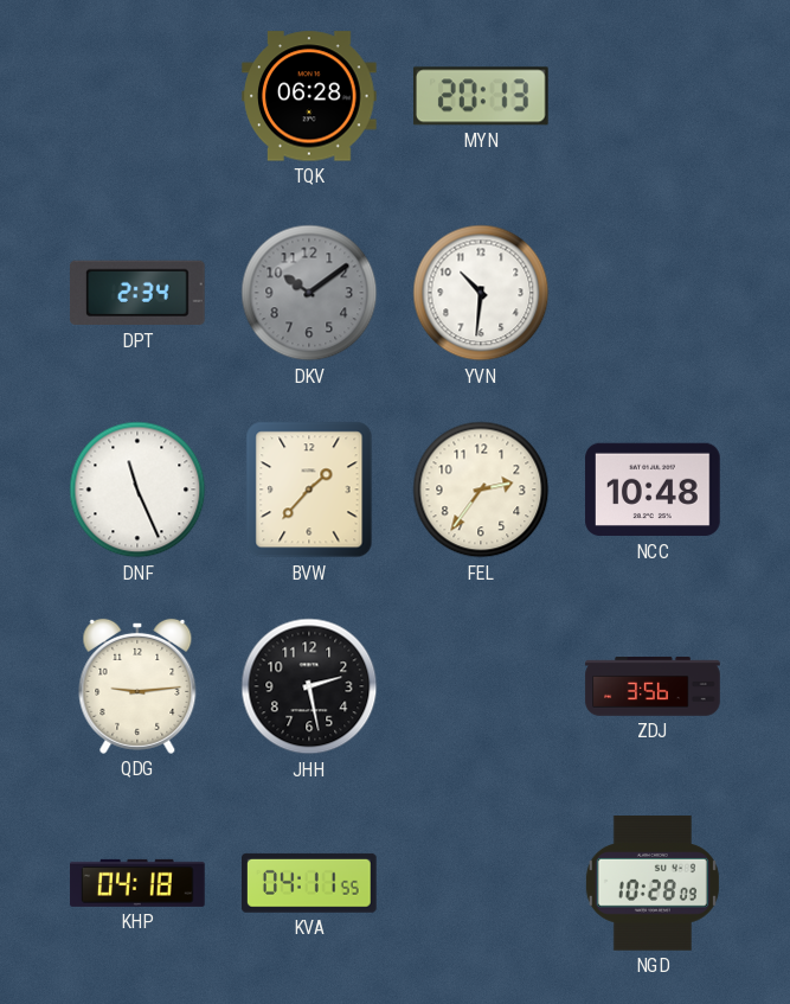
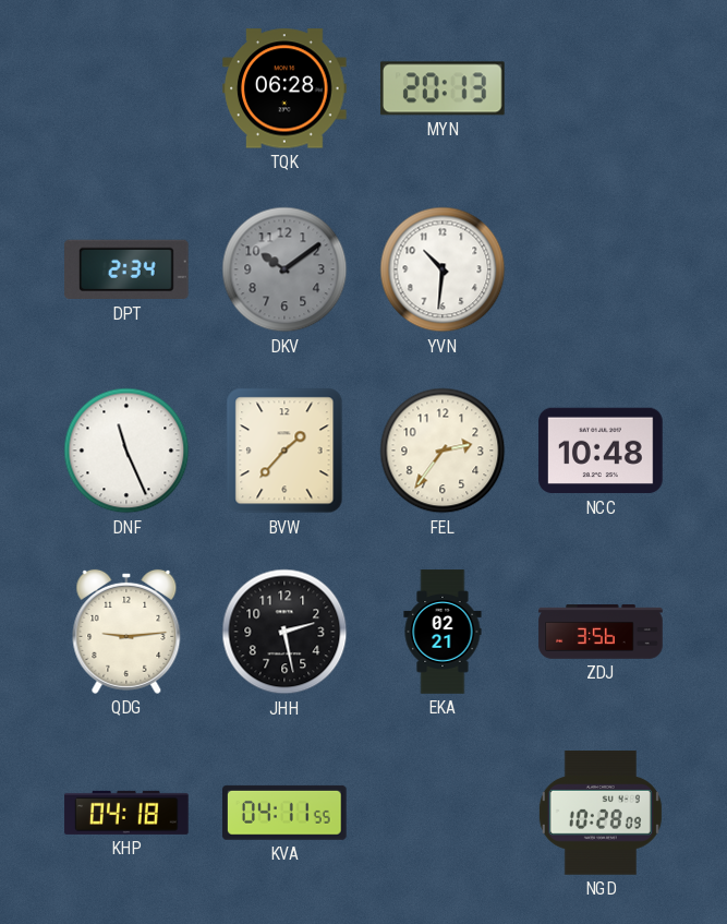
EKA: none -> 02:21 (443, 632)
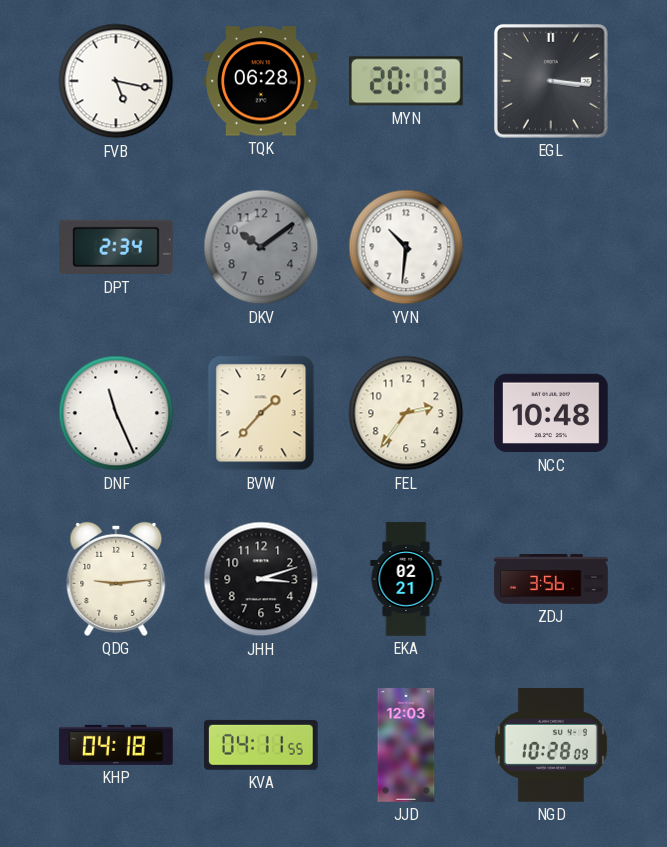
FVB: none -> 5:17 (116, 81)
EGL: none -> 3:16 (551, 81)
JHH: 2:28 -> 3:12 (261, 579)
JJD: none -> 12:03 (406, 745)
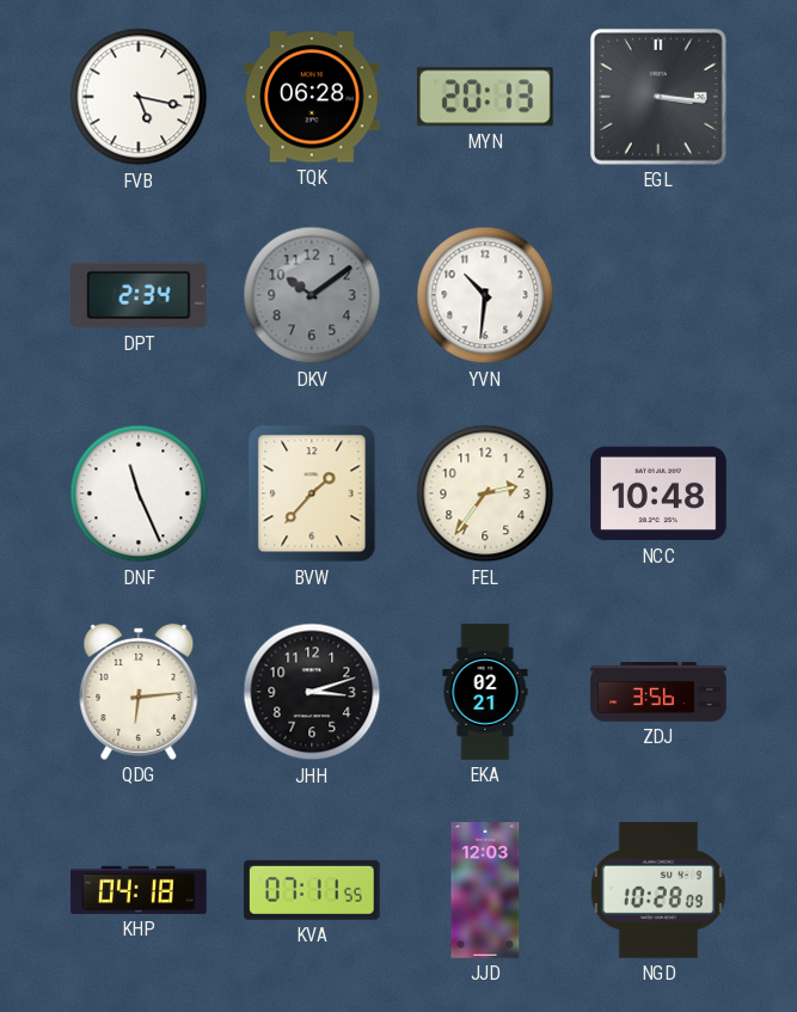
QDG: 9:14 -> 6:14 (139, 692)
KVA: 04:11 -> 07:11 (313, 890)
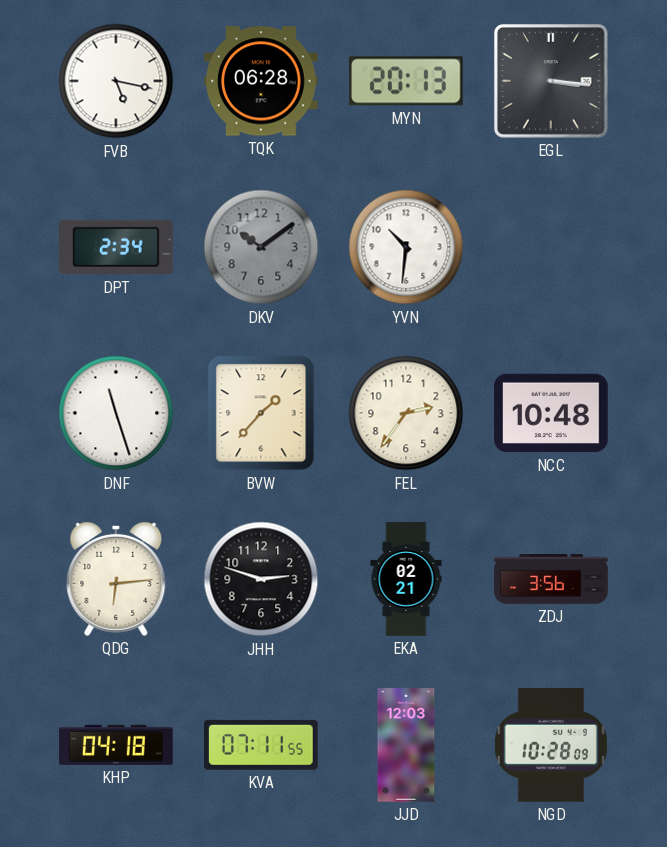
DNF: 11:26 -> 11:27 (116, 413)
JHH: 3:12 -> 2:48 (261, 579)
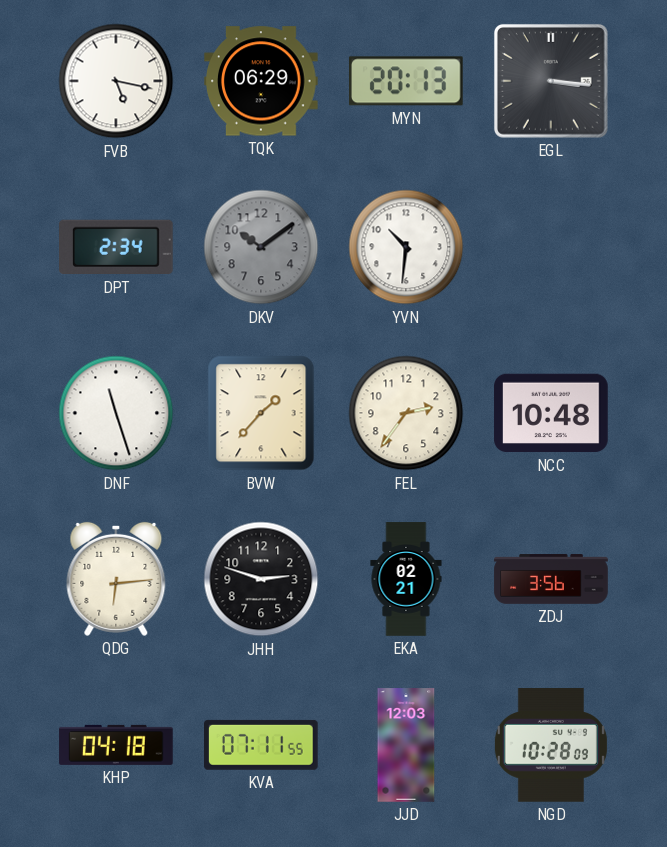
TQK: 06:28 -> 06:29 (261, 81)
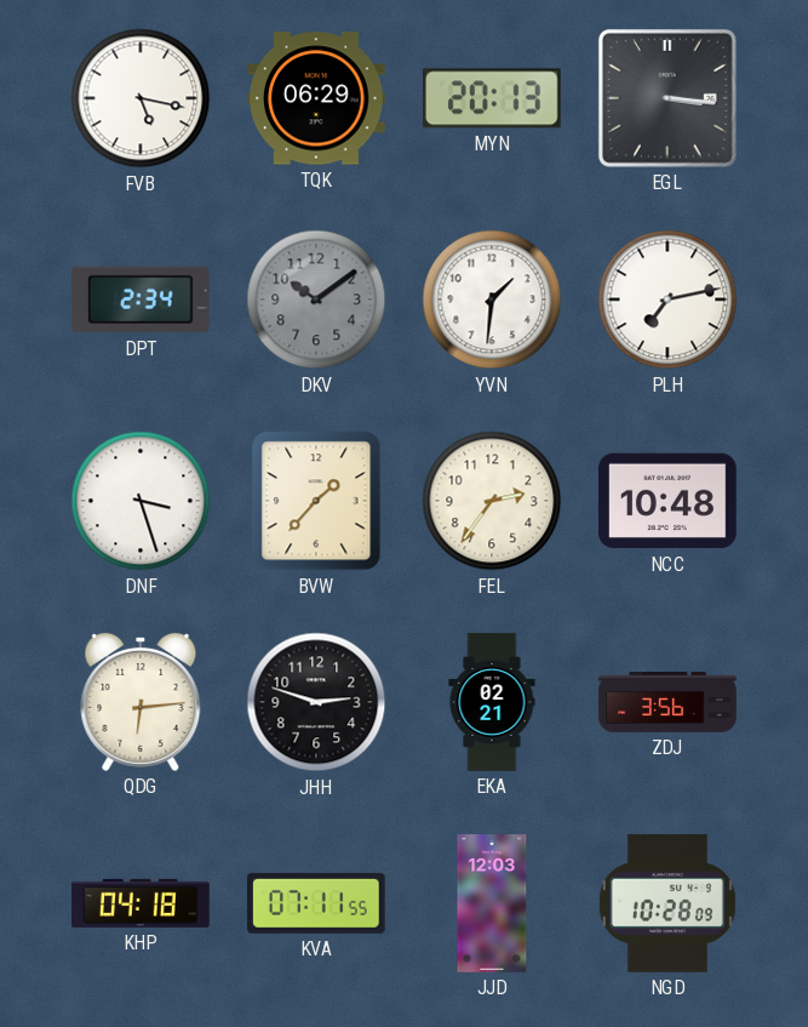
YVN: 10:31 -> 1:31 (492, 299)
PLH: none -> 7:13 (667, 299)
DNF: 11:27 -> 3:27 (141, 501)
